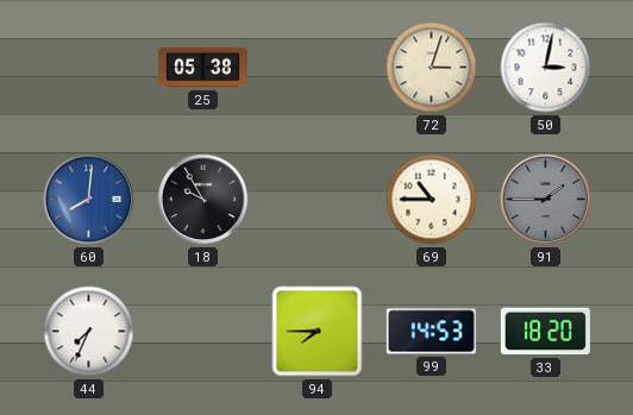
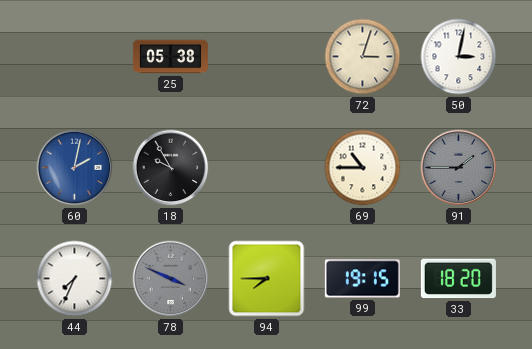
60: 8:01 -> 2:02 (75, 168)
78: none -> 3:49 (171, 279)
99: 14:53 -> 19:15 (362, 279)
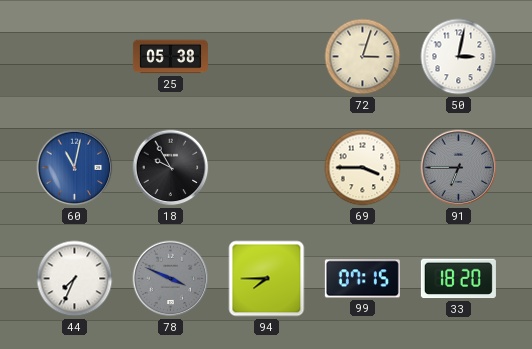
60: 2:02 -> 11:02 (75, 168)
69: 10:45 -> 3:45 (363, 168)
91: 1:45 -> 6:45 (459, 168)
99: 19:15 -> 07:15 (362, 279)
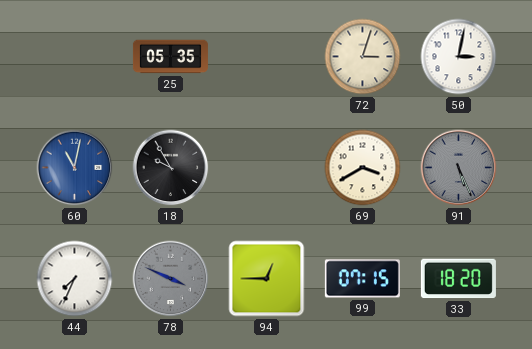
25: 05:38 -> 05:35 (170, 57)
69: 3:45 -> 3:40 (363, 168)
91: 6:45 -> 5:26 (459, 168)
94: 7:45 -> 12:45 (267, 279)
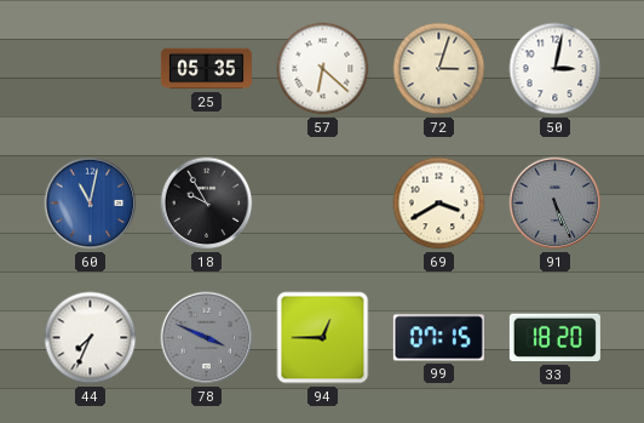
57: none -> 6:22 (323, 69)
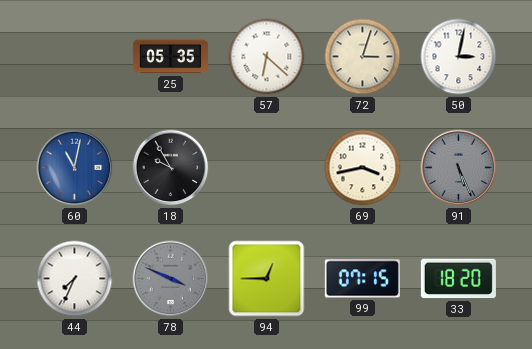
69: 3:40 -> 3:43 (363, 168)
